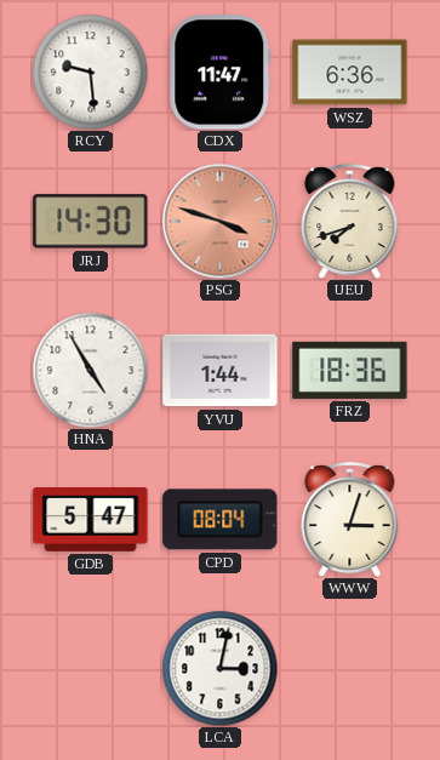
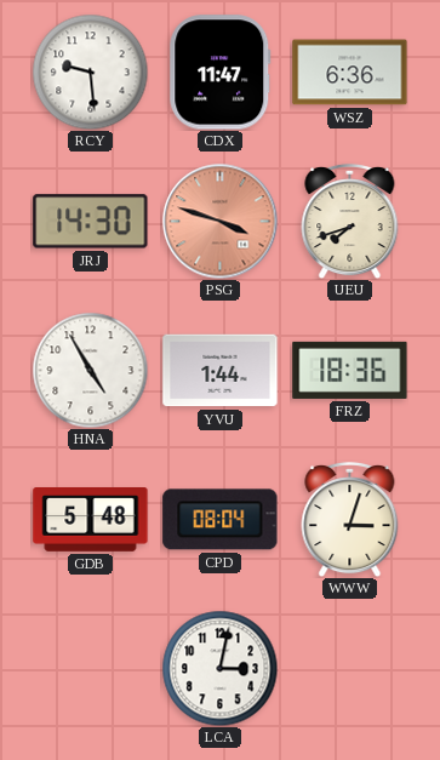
GDB: 5:47 -> 5:48 (91, 520)
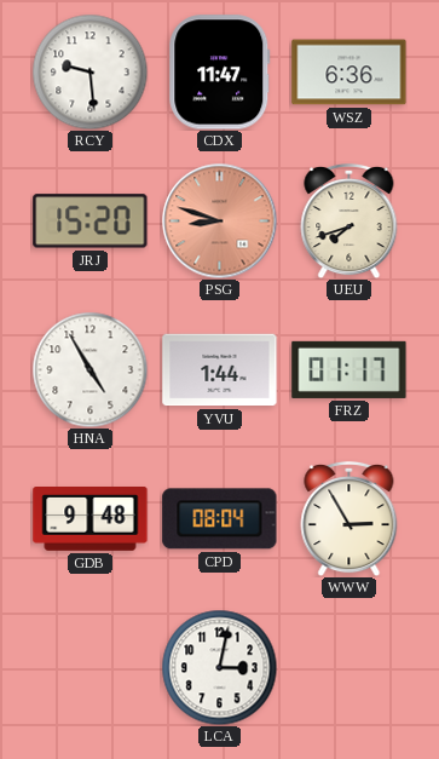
JRJ: 14:30 -> 15:20 (91, 222)
PSG: 3:48 -> 8:48 (219, 220)
FRZ: 18:36 -> 01:17 (350, 369)
GDB: 5:48 -> 9:48 (91, 519)
WWW: 3:03 -> 2:55 (350, 518)
